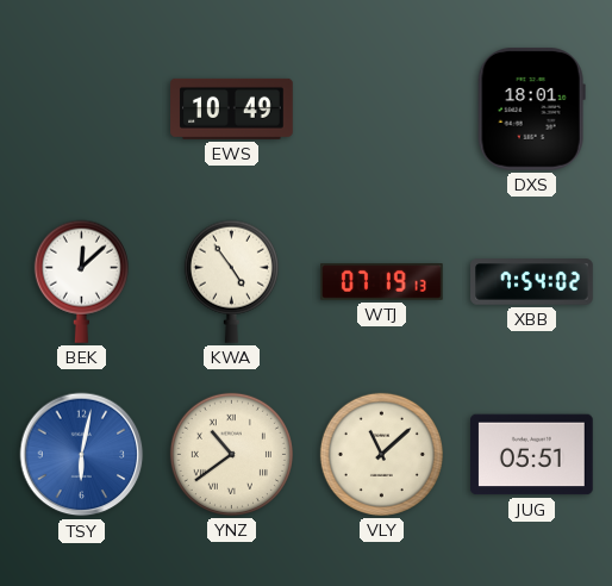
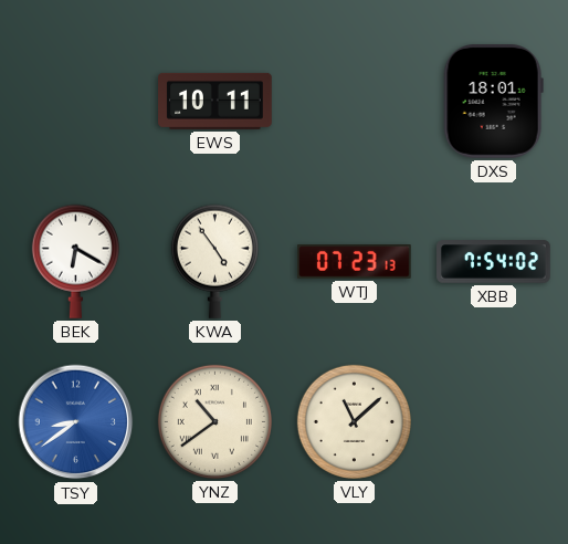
EWS: 10:49 -> 10:11 (215, 101)
BEK: 12:08 -> 6:20 (75, 261)
WTJ: 07:19 -> 07:23 (355, 262)
TSY: 6:02 -> 8:39 (76, 422)
JUG: 05:51 -> none (532, 455)
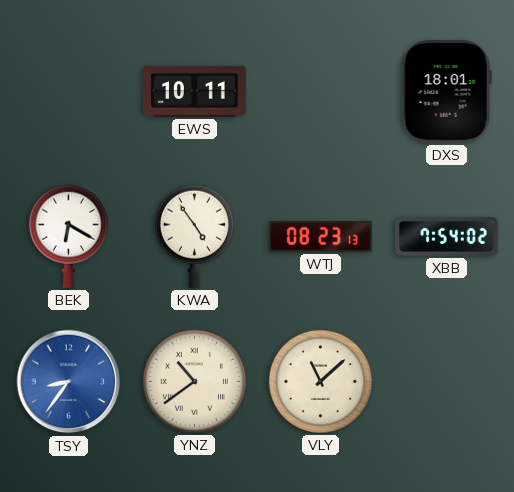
WTJ: 07:23 -> 08:23 (321, 237)
TSY: 8:39 -> 8:36 (69, 382)
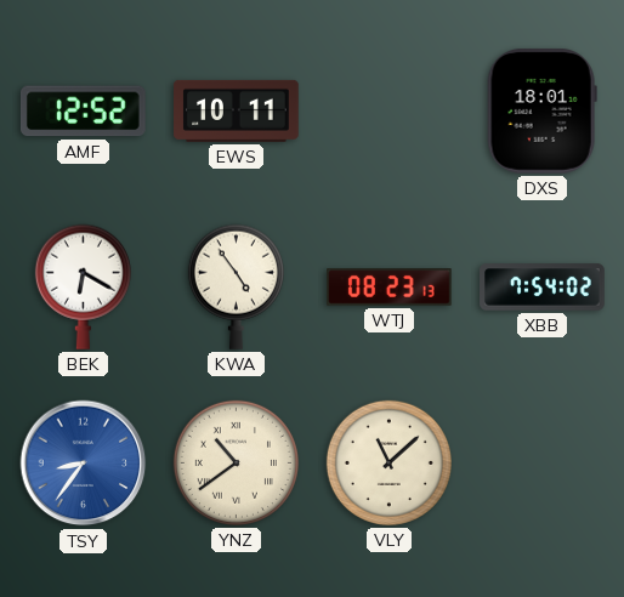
AMF: none -> 12:52 (83, 112)
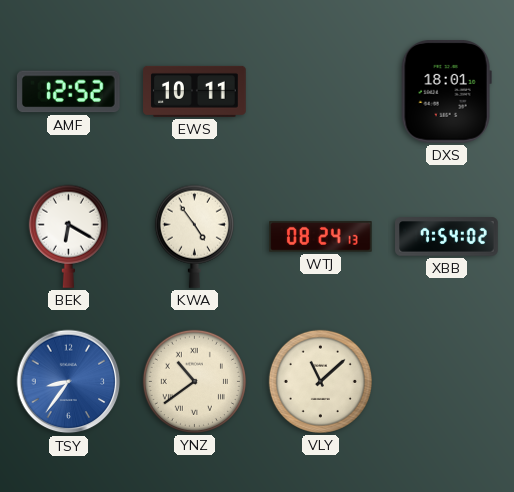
WTJ: 08:23 -> 08:24 (321, 237)
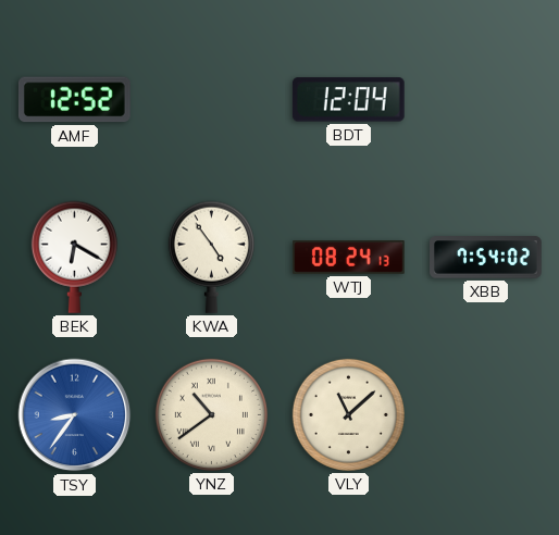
EWS: 10:11 -> none (195, 91)
BDT: none -> 12:04 (348, 100)
DXS: 18:01 -> none (446, 92)
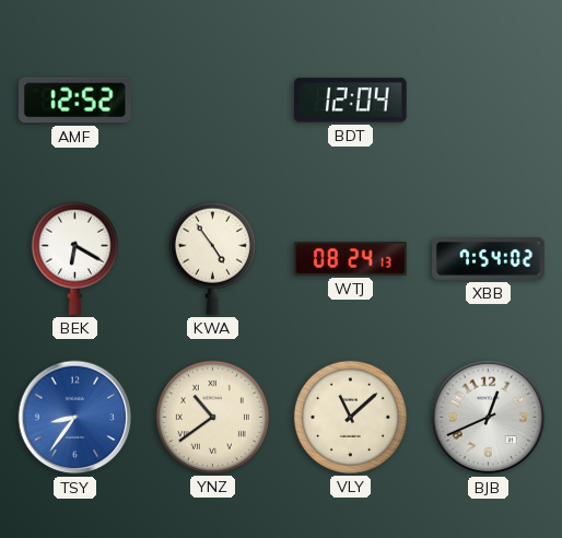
BJB: none -> 12:41 (489, 418)
